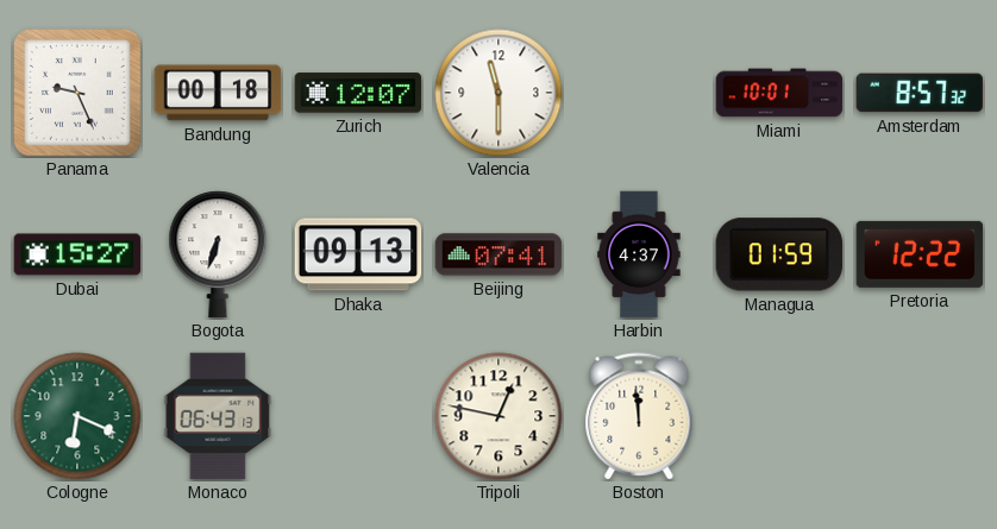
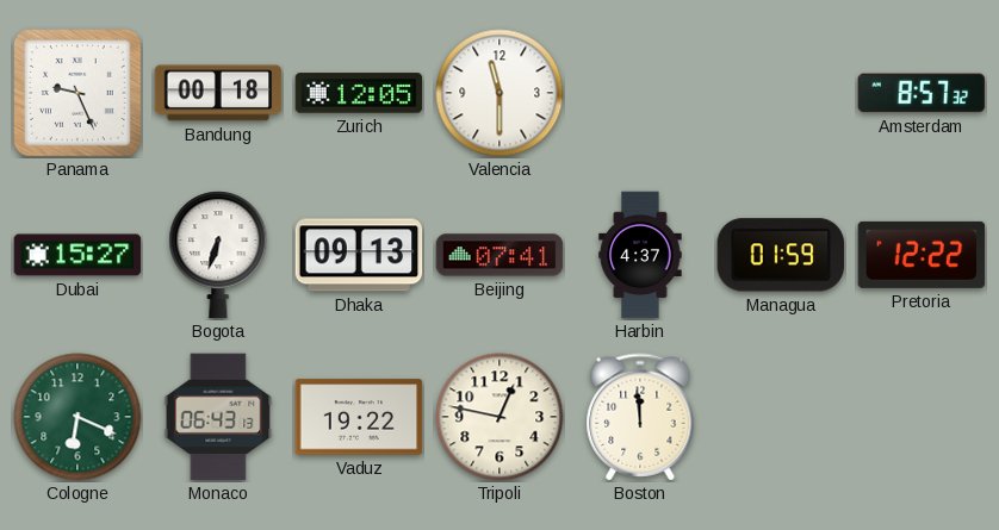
Zurich: 12:07 -> 12:05 (359, 93)
Miami: 10:01 -> none (779, 93)
Vaduz: none -> 19:22 (359, 417)
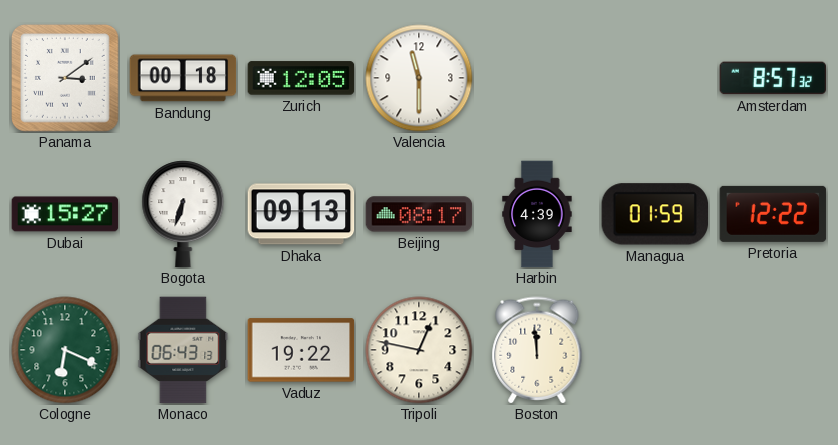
Panama: 9:26 -> 3:09 (66, 79)
Beijing: 07:41 -> 08:17 (419, 214)
Harbin: 4:37 -> 4:39 (537, 214)
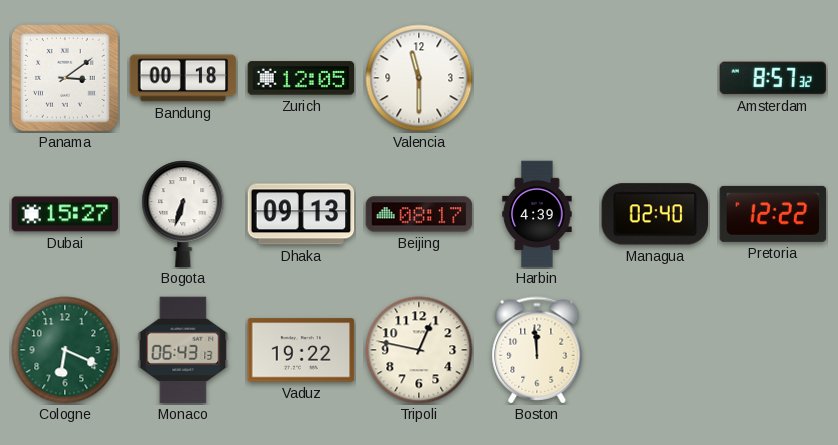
Managua: 01:59 -> 02:40 (655, 214)
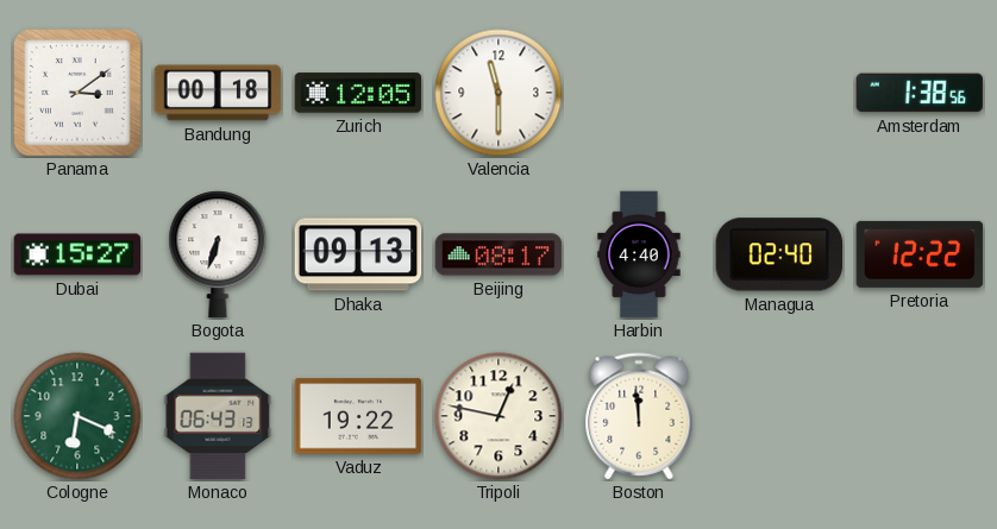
Amsterdam: 8:57 -> 1:38 (920, 93)
Harbin: 4:39 -> 4:40 (639, 254)
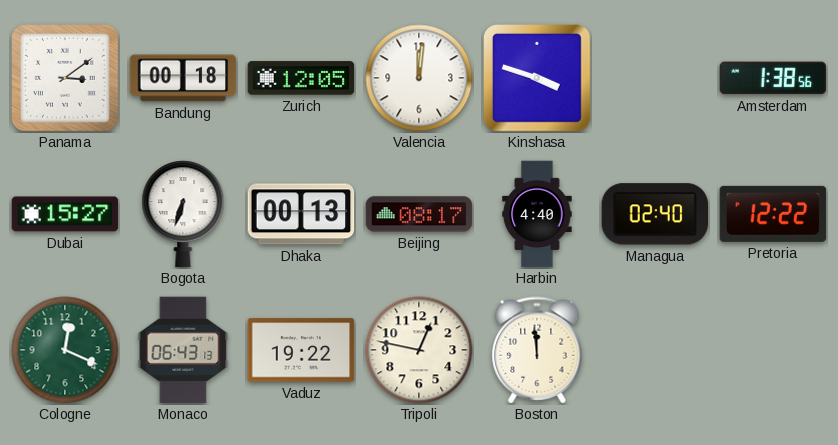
Valencia: 11:30 -> 12:01 (419, 78)
Kinshasa: none -> 3:48 (538, 79)
Dhaka: 09:13 -> 00:13 (301, 214)
Cologne: 6:19 -> 12:19 (65, 350)
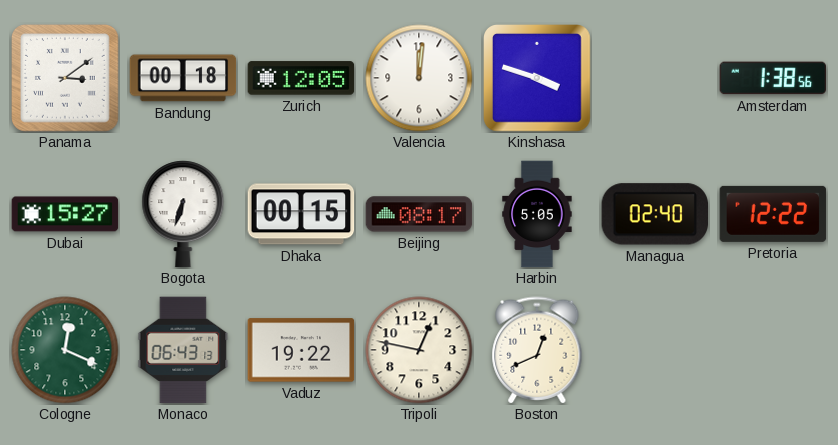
Dhaka: 00:13 -> 00:15 (301, 214)
Harbin: 4:40 -> 5:05 (537, 214)
Boston: 11:59 -> 12:41 (537, 350)
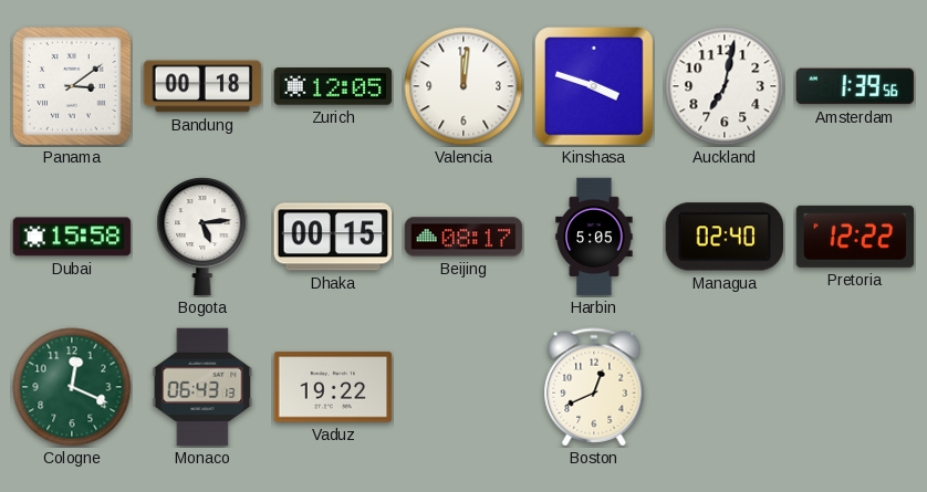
Auckland: none -> 7:02 (725, 86)
Amsterdam: 1:38 -> 1:39 (855, 86)
Dubai: 15:27 -> 15:58 (72, 237)
Bogota: 6:33 -> 5:14 (202, 237)
Tripoli: 12:47 -> none (419, 350)
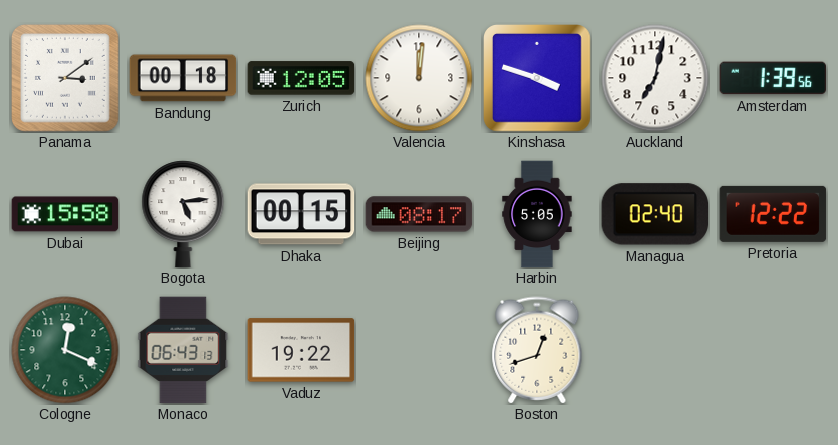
Boston: 12:41 -> 12:42 (537, 350)
